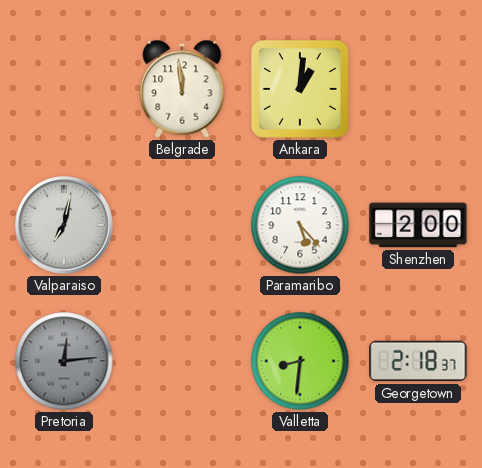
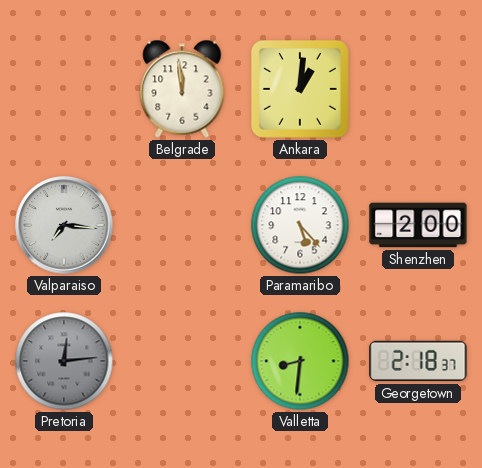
Valparaiso: 7:02 -> 7:16 (64, 225)
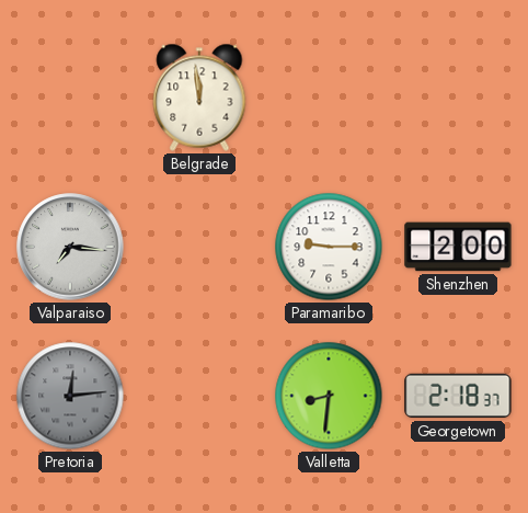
Ankara: 1:01 -> none (300, 89)
Paramaribo: 5:23 -> 9:15 (329, 247)
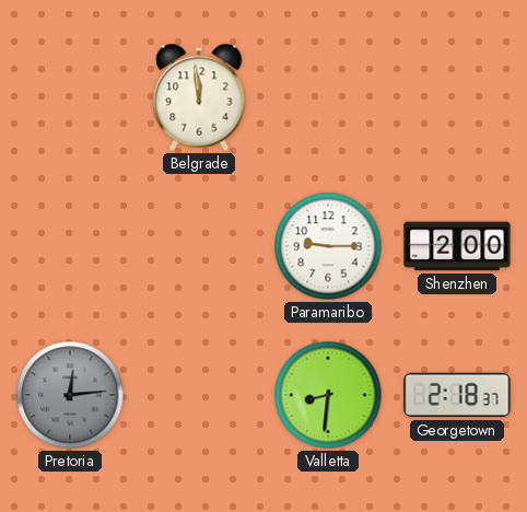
Valparaiso: 7:16 -> none (70, 247)
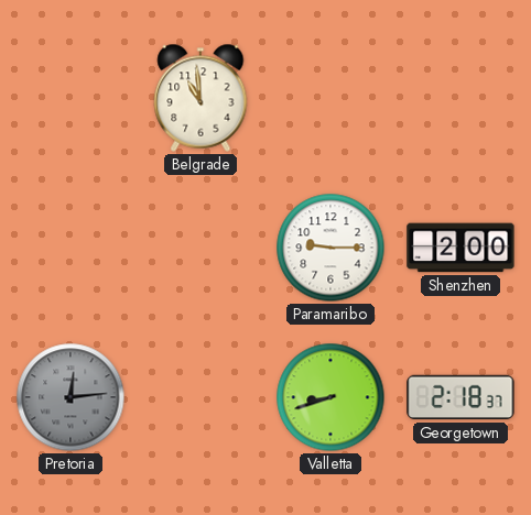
Belgrade: 11:59 -> 10:59 (201, 98)
Valletta: 8:31 -> 8:42 (330, 397)
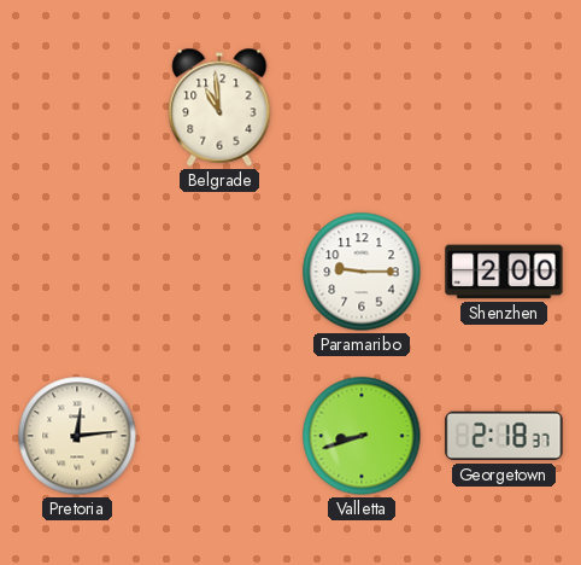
Pretoria dial: grey -> cream (77, 436)
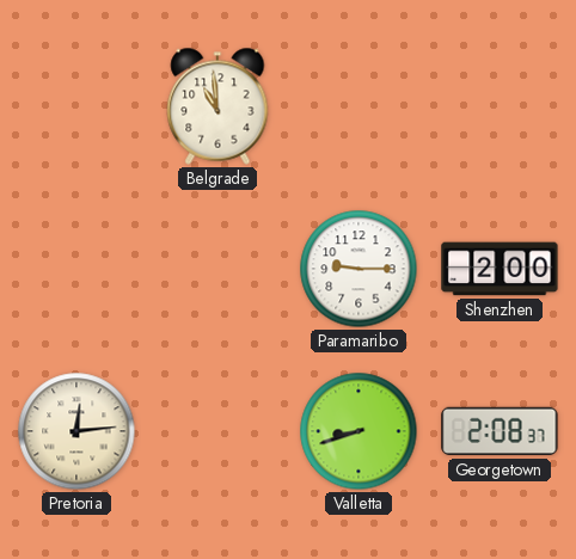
Georgetown: 2:18 -> 2:08 (500, 431)
